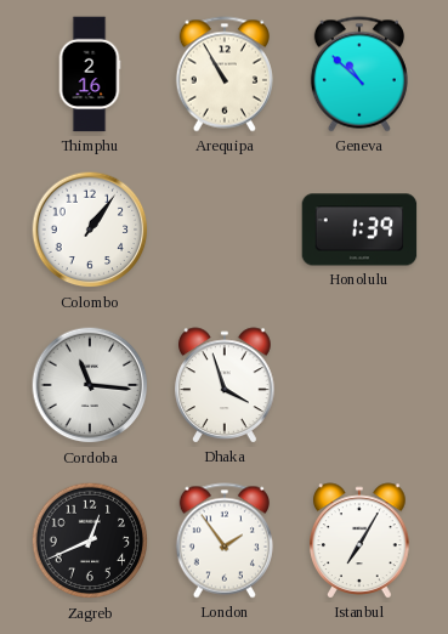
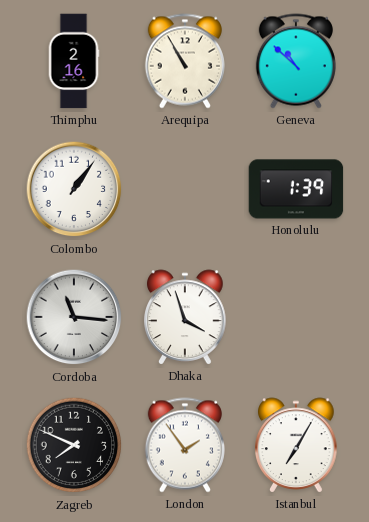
Zagreb: 12:41 -> 7:49 (74, 445)
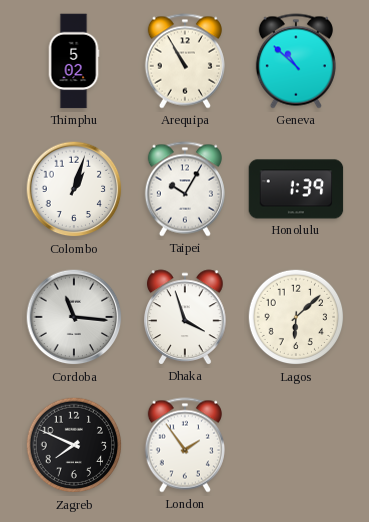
Thimphu: 2:16 -> 5:02 (74, 61)
Colombo: 1:06 -> 1:03 (74, 189)
Taipei: none -> 10:05 (185, 189)
Lagos: none -> 6:08 (296, 317)
Istanbul: 7:05 -> none (297, 445)
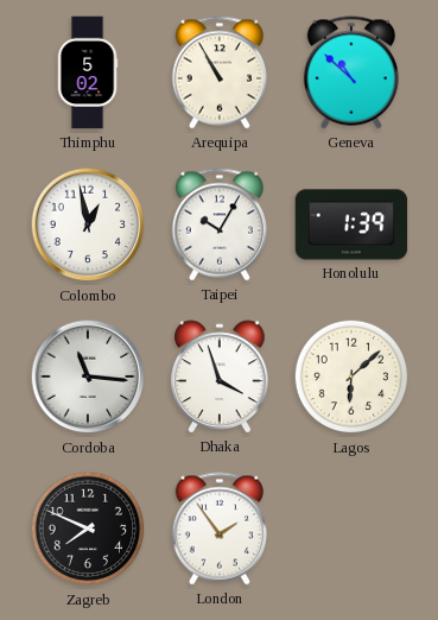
Colombo: 1:03 -> 12:58 (88, 224)
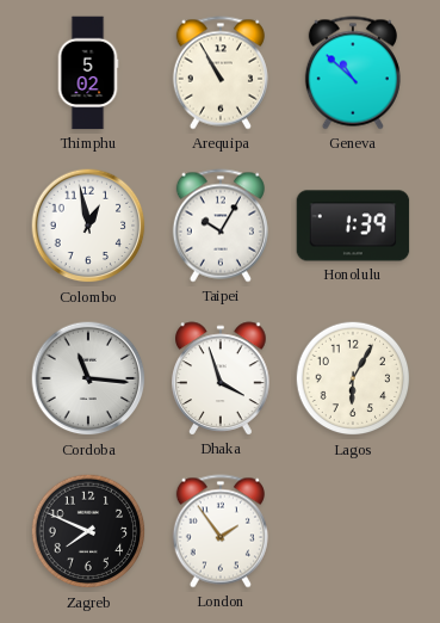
Lagos: 6:08 -> 6:05 (353, 378)
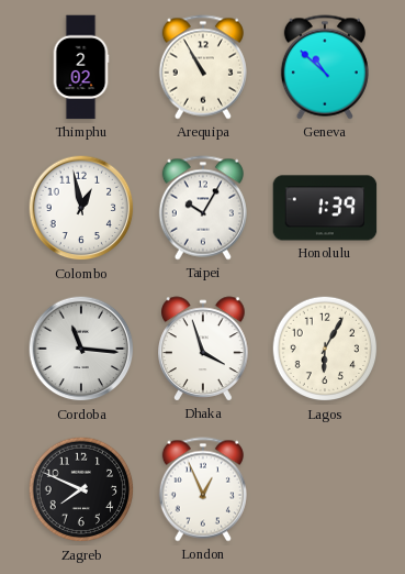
Thimphu: 5:02 -> 2:02 (81, 67)
London: 1:54 -> 12:56 (203, 489)
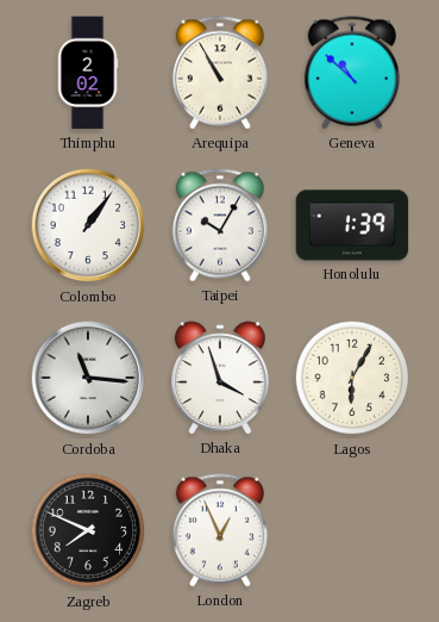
Colombo: 12:58 -> 1:06 (88, 225)
